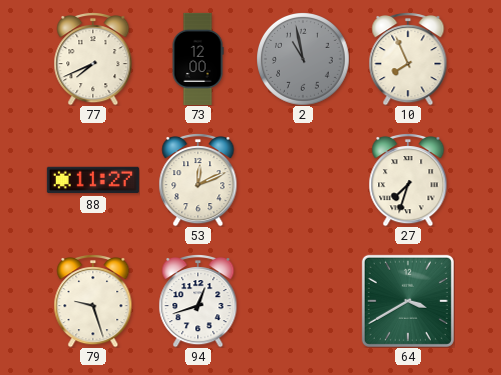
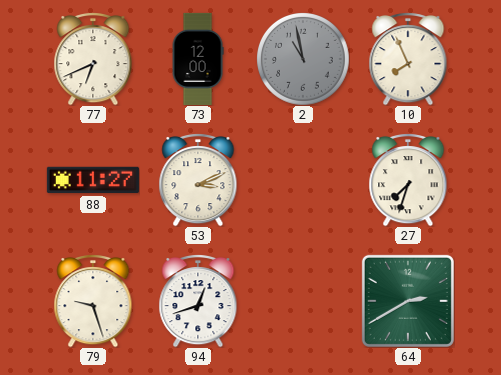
77: 7:41 -> 6:41 (93, 59)
53: 12:11 -> 3:11 (198, 180)
64: 3:40 -> 2:40 (408, 301)
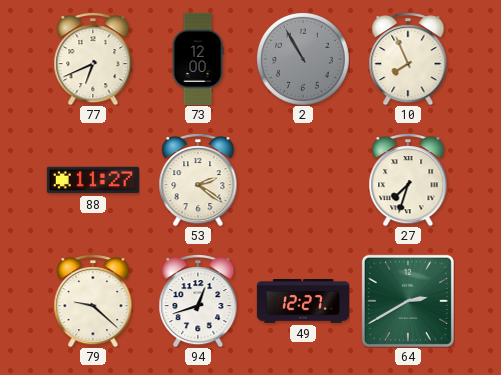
2: 10:58 -> 10:55 (303, 59)
53: 3:11 -> 2:21 (198, 180)
79: 9:27 -> 9:22 (93, 301)
49: none -> 12:27 (303, 301)
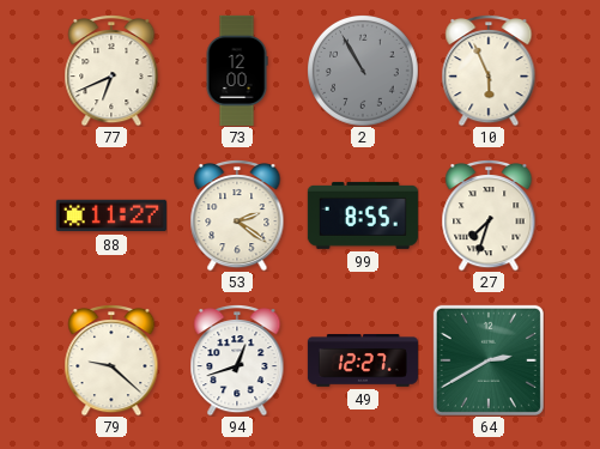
10: 7:56 -> 5:56 (489, 71)
99: none -> 8:55 (363, 216)
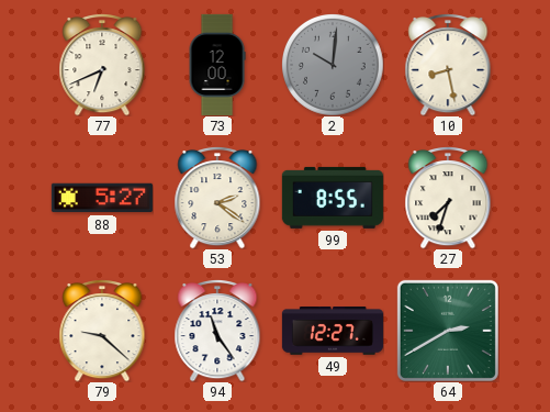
2: 10:55 -> 10:01 (333, 65)
10: 5:56 -> 8:28 (448, 65)
88: 11:27 -> 5:27 (102, 198)
94: 12:42 -> 11:24 (217, 331)
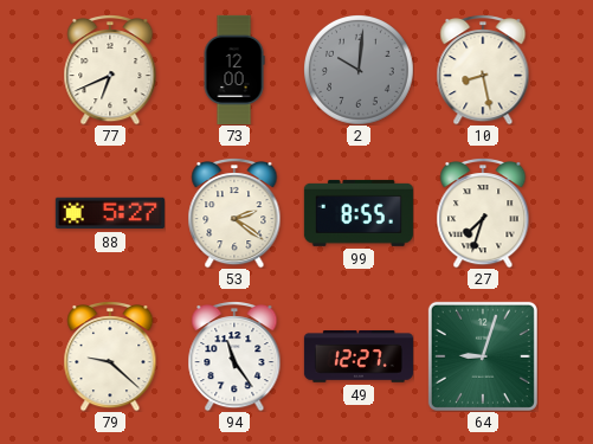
64: 2:40 -> 9:03 (483, 356)
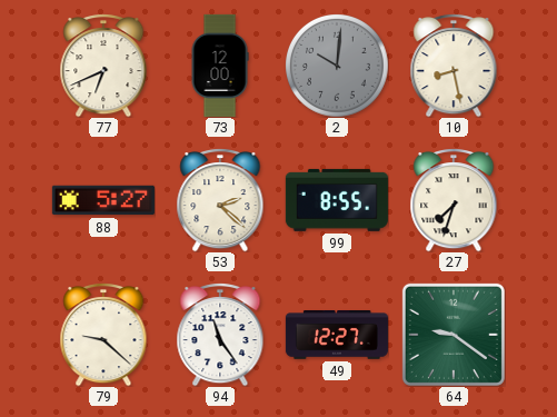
53: 2:21 -> 2:22 (220, 200)
64: 9:03 -> 9:21 (454, 335)
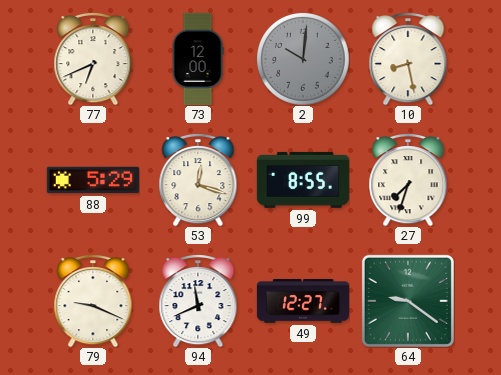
88: 5:27 -> 5:29 (93, 180)
53: 2:22 -> 12:18 (198, 180)
79: 9:22 -> 9:19 (93, 301)
94: 11:24 -> 11:41 (198, 301)
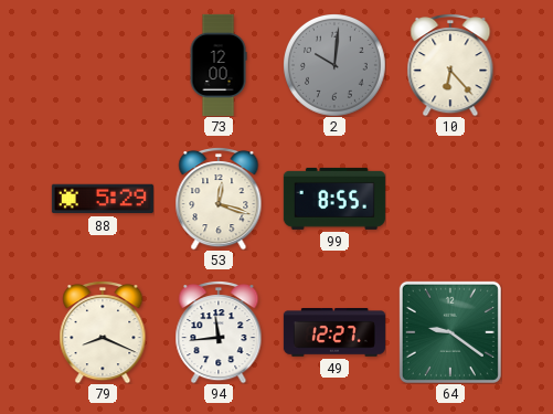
77: 6:41 -> none (93, 59)
10: 8:28 -> 6:23 (450, 65)
27: 7:33 -> none (408, 180)
79: 9:19 -> 8:19 (103, 332)
94: 11:41 -> 11:44 (219, 332)
